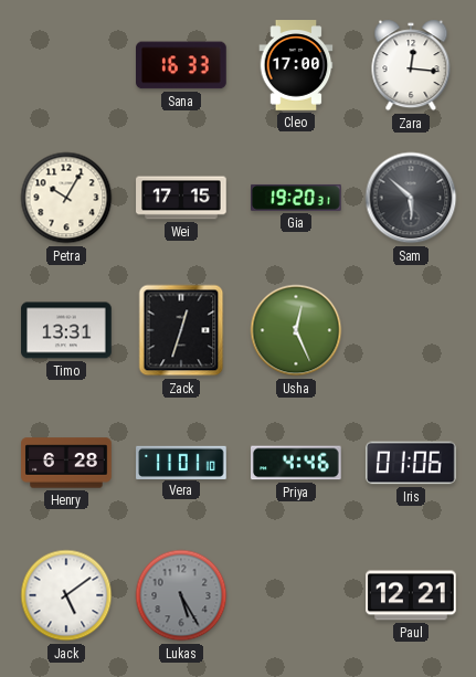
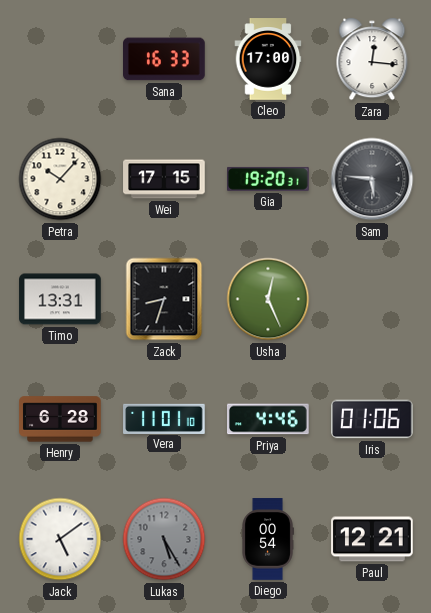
Petra: 10:05 -> 10:07 (60, 179)
Sam: 5:52 -> 5:46 (372, 179)
Zack: 12:33 -> 8:33 (164, 299)
Diego: none -> 00:54 (268, 539)
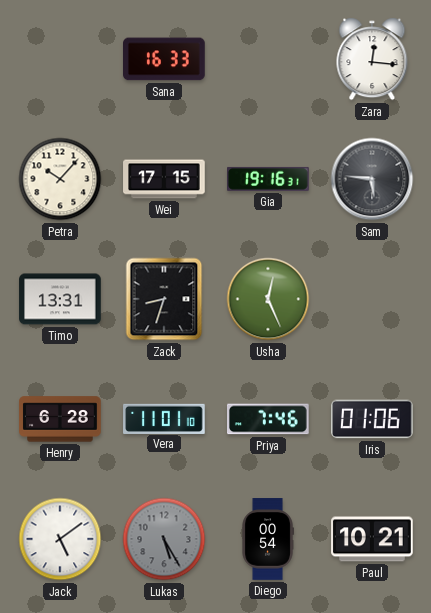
Cleo: 17:00 -> none (268, 59)
Gia: 19:20 -> 19:16 (269, 179)
Priya: 4:46 -> 7:46 (269, 419)
Paul: 12:21 -> 10:21 (372, 539)
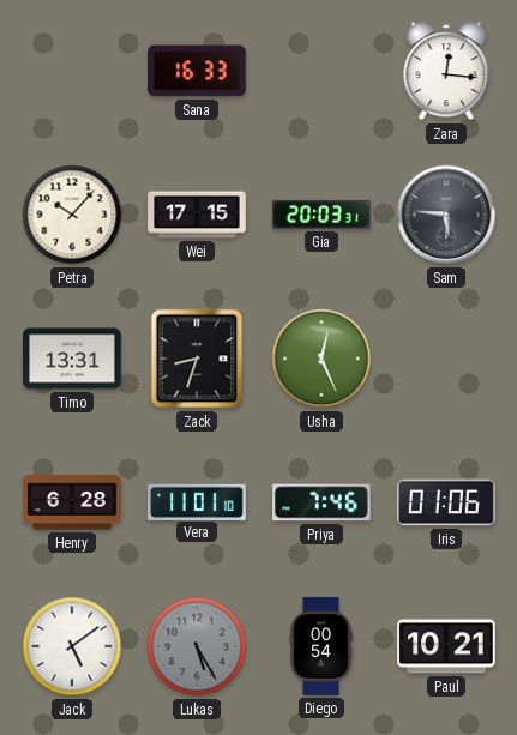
Gia: 19:16 -> 20:03 (323, 215)
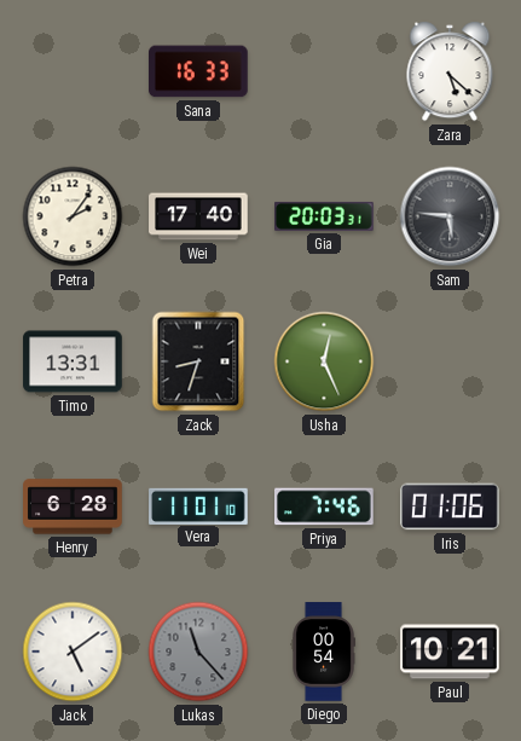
Zara: 12:16 -> 5:22 (450, 71)
Petra: 10:07 -> 2:06 (73, 216)
Wei: 17:15 -> 17:40 (198, 216)
Lukas: 5:25 -> 11:23 (198, 652)
